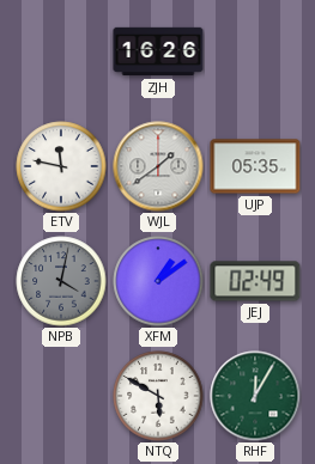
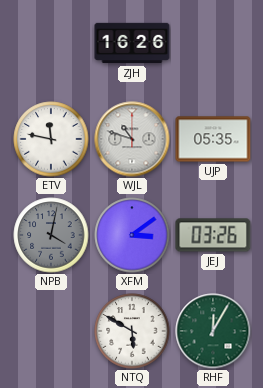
WJL: 1:39 -> 10:48 (132, 139)
XFM: 1:09 -> 3:09 (132, 235)
JEJ: 02:49 -> 03:26 (213, 235)
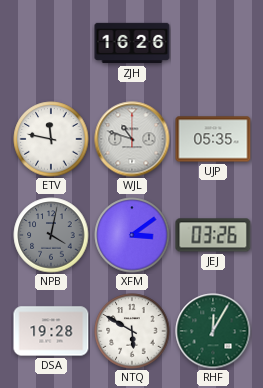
DSA: none -> 19:28 (51, 331)
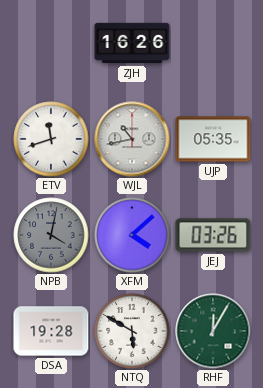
ETV: 11:47 -> 11:42 (51, 139)
WJL: 10:48 -> 10:43 (132, 139)
XFM: 3:09 -> 4:08 (132, 235)
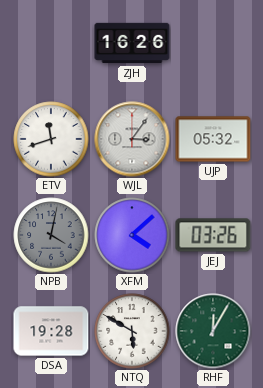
WJL: 10:43 -> 3:06 (132, 139)
UJP: 05:35 -> 05:32 (213, 139)
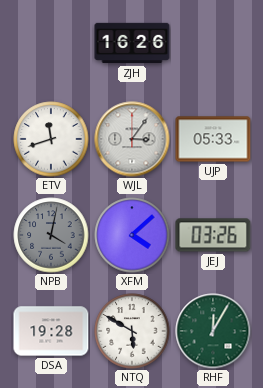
UJP: 05:32 -> 05:33 (213, 139)
